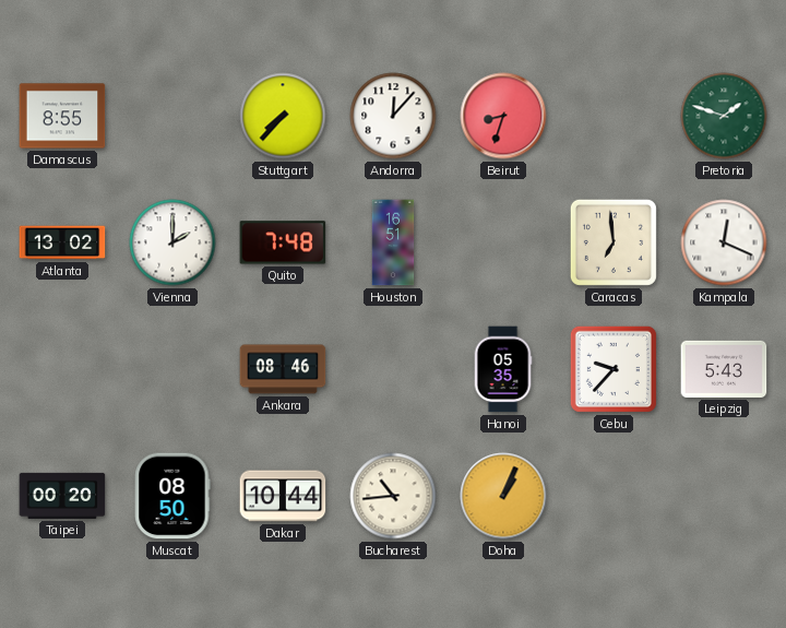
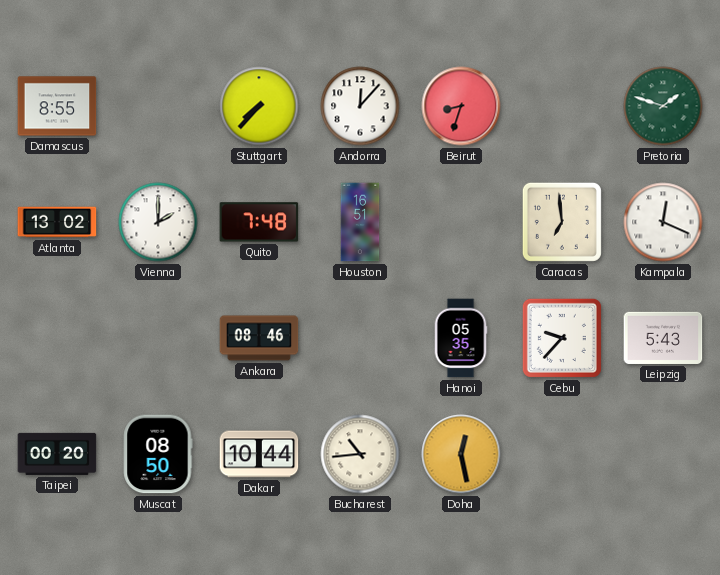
Doha: 1:04 -> 12:28 (461, 454)
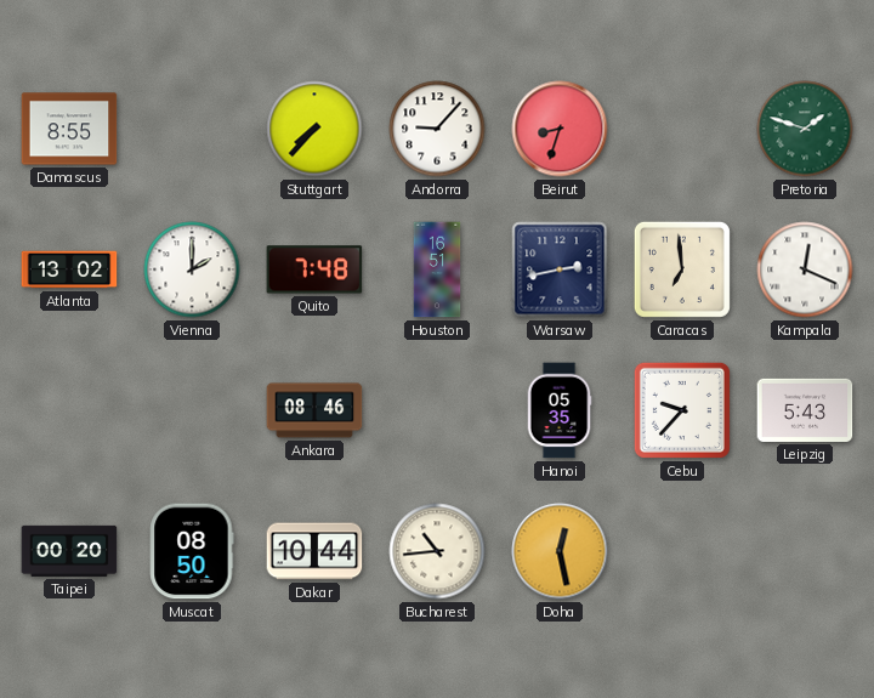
Andorra: 12:07 -> 9:07 (437, 129)
Warsaw: none -> 2:43 (560, 269)
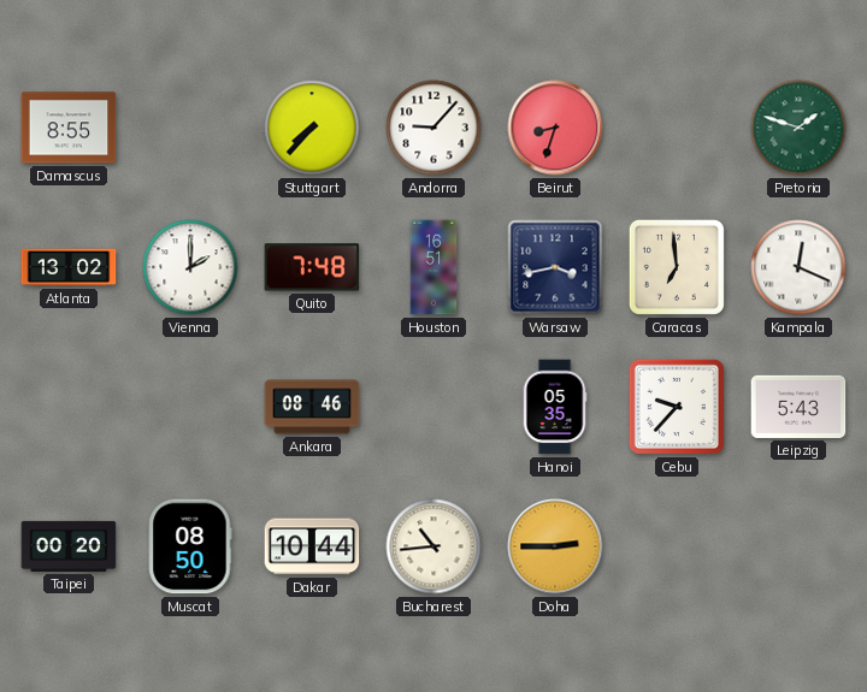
Warsaw: 2:43 -> 3:43 (555, 267)
Doha: 12:28 -> 2:45 (555, 546)
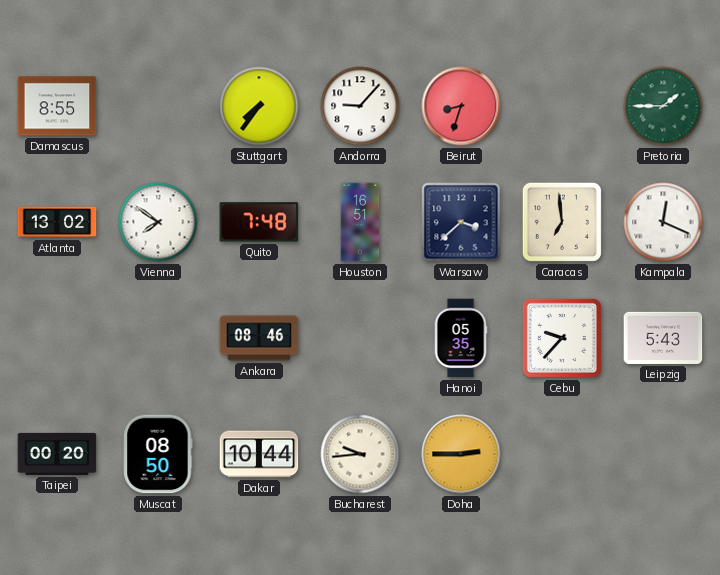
Stuttgart: 7:37 -> 7:36 (259, 106)
Pretoria: 1:48 -> 1:45 (663, 106)
Vienna: 2:00 -> 7:51 (158, 222)
Warsaw: 3:43 -> 3:38 (461, 222)
Bucharest: 10:44 -> 9:44 (360, 454)
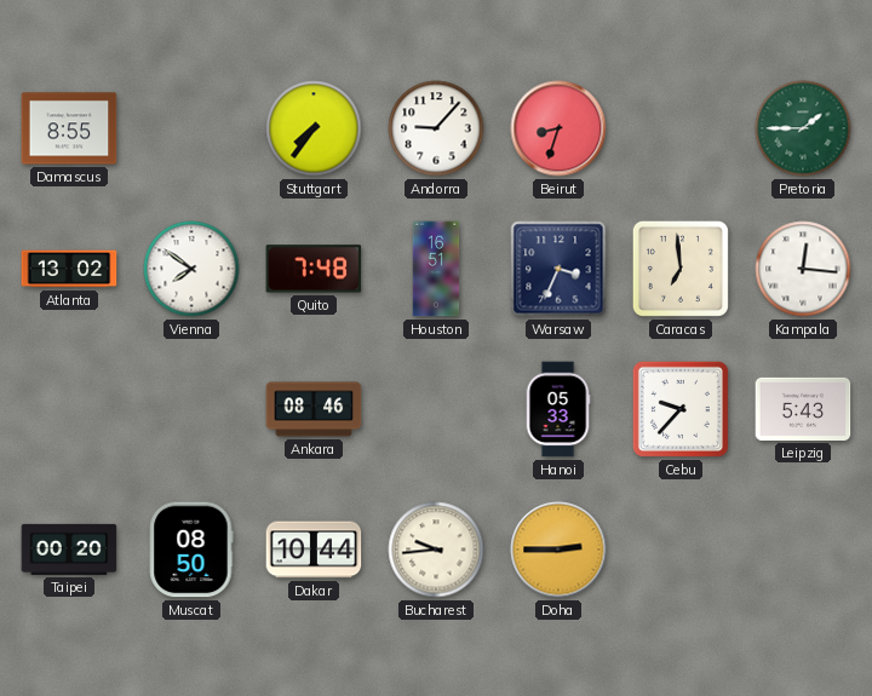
Warsaw: 3:38 -> 3:34 (558, 269)
Kampala: 12:19 -> 12:16 (803, 269)
Hanoi: 05:35 -> 05:33 (558, 409)
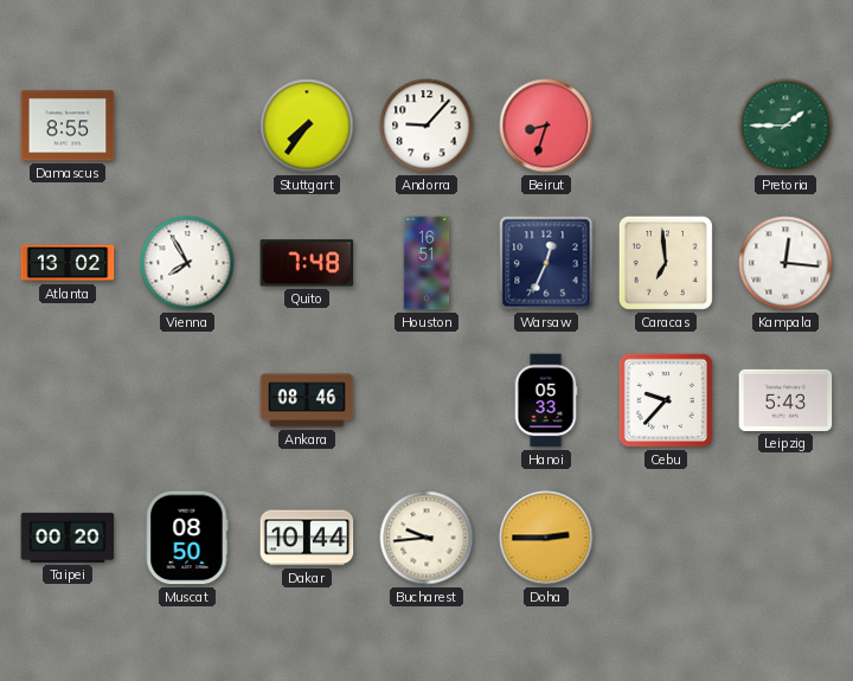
Vienna: 7:51 -> 7:55 (187, 263)
Warsaw: 3:34 -> 12:34 (546, 263)
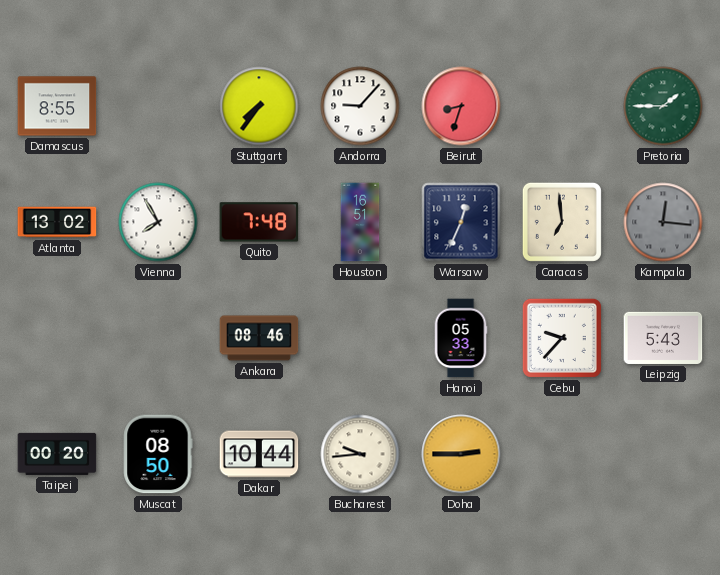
Kampala dial: white -> grey (663, 222)
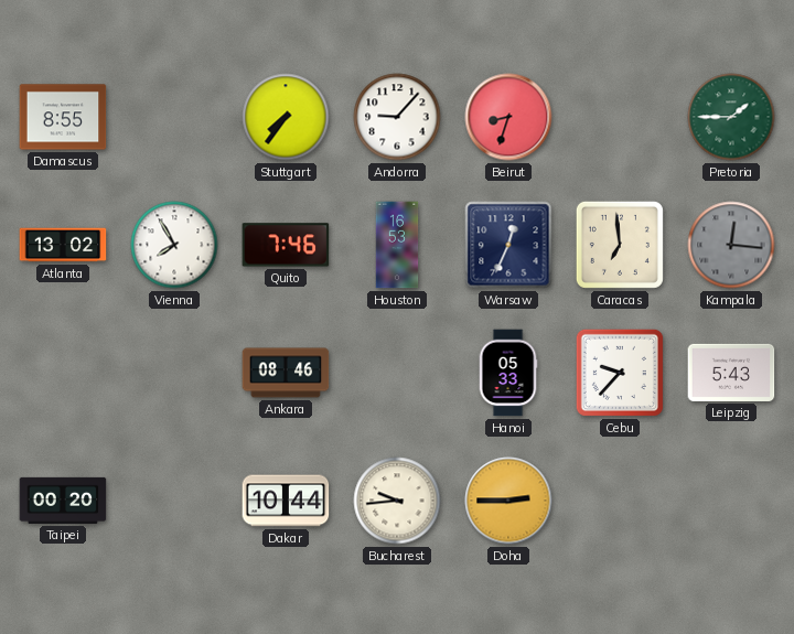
Quito: 7:48 -> 7:46 (286, 245)
Houston: 16:51 -> 16:53 (397, 245)
Muscat: 08:50 -> none (158, 454)
